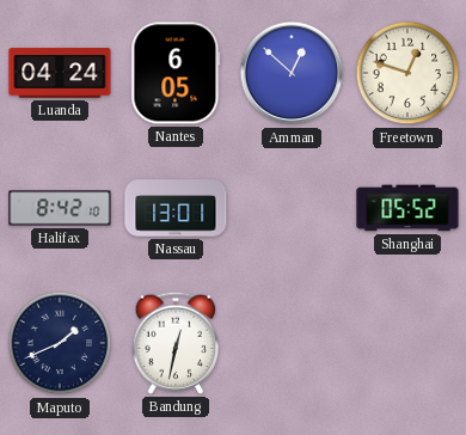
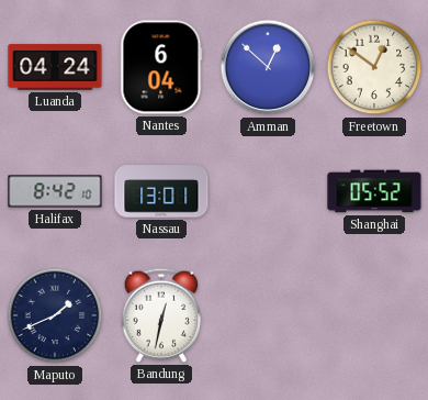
Nantes: 6:05 -> 6:04 (161, 67)
Freetown: 12:48 -> 12:51 (374, 67)
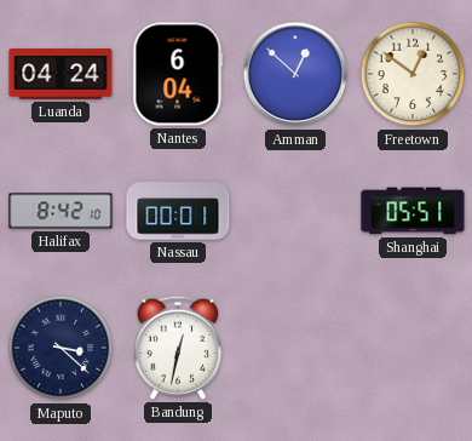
Nassau: 13:01 -> 00:01 (178, 211)
Shanghai: 05:52 -> 05:51 (413, 211)
Maputo: 1:41 -> 3:22 (61, 348)
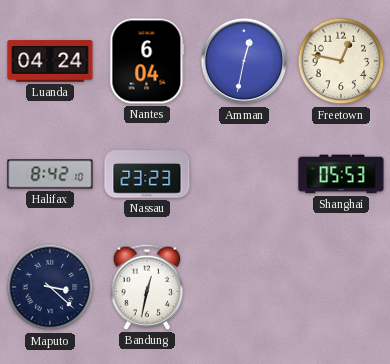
Amman: 12:52 -> 12:32 (244, 61)
Freetown: 12:51 -> 12:47 (341, 61)
Nassau: 00:01 -> 23:23 (147, 174)
Shanghai: 05:51 -> 05:53 (341, 174)
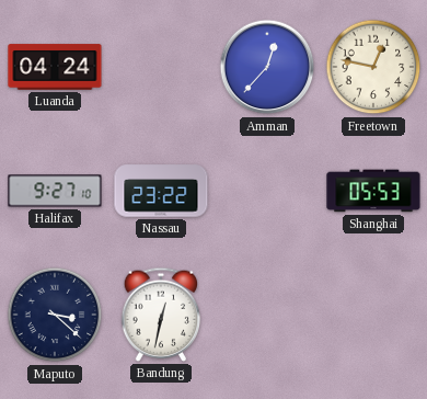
Nantes: 6:04 -> none (147, 61)
Amman: 12:32 -> 12:37 (267, 67)
Halifax: 8:42 -> 9:27 (55, 191)
Nassau: 23:23 -> 23:22 (161, 191)
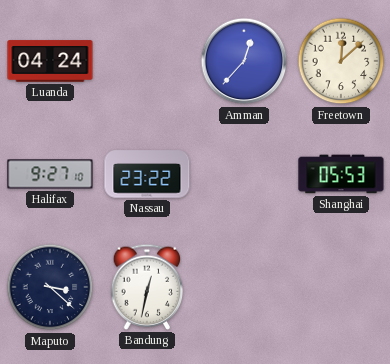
Freetown: 12:47 -> 12:08 (341, 61)
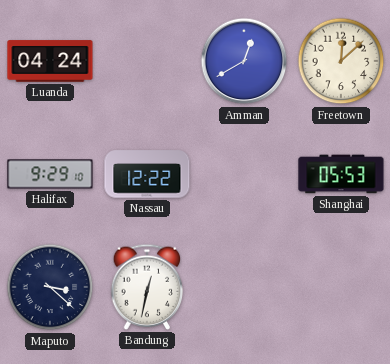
Amman: 12:37 -> 12:40 (244, 61)
Halifax: 9:27 -> 9:29 (50, 174)
Nassau: 23:22 -> 12:22 (147, 174)
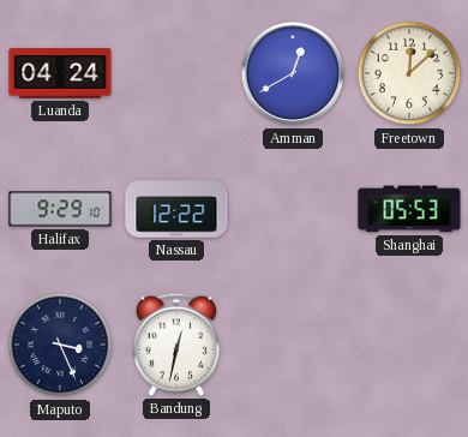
Maputo: 3:22 -> 3:26 (60, 345)
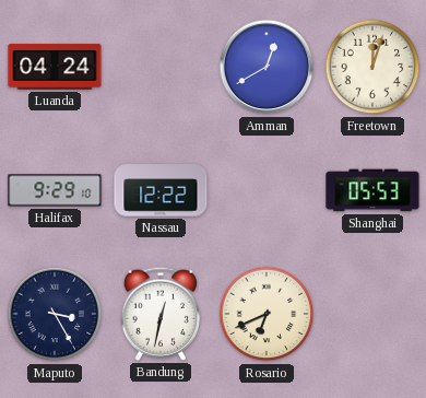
Freetown: 12:08 -> 12:03 (372, 67)
Maputo: 3:26 -> 3:25 (55, 314)
Rosario: none -> 6:41 (267, 314)
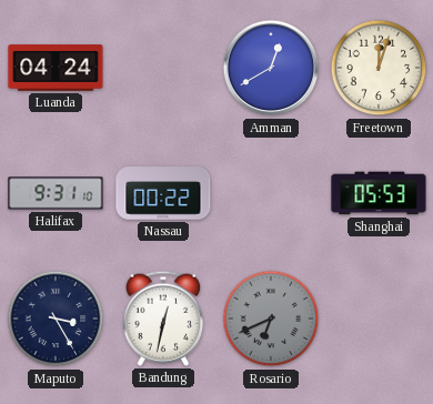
Halifax: 9:29 -> 9:31 (56, 193)
Nassau: 12:22 -> 00:22 (163, 193)
Rosario dial: cream -> grey (271, 319)
